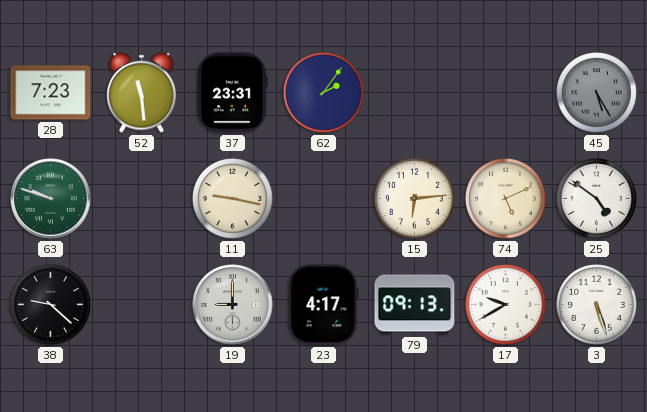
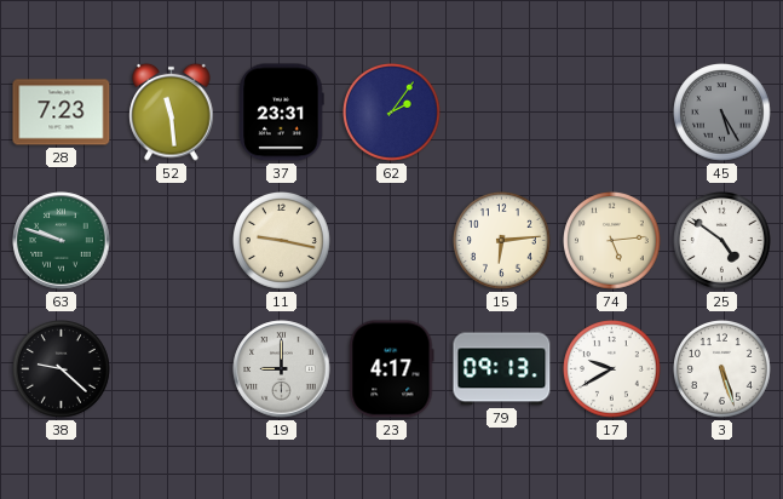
74: 5:11 -> 5:14 (612, 241)
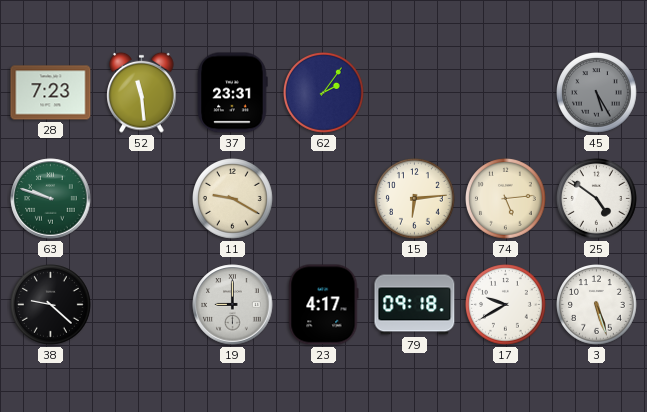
11: 9:17 -> 9:20 (233, 199)
79: 09:13 -> 09:18 (415, 305)
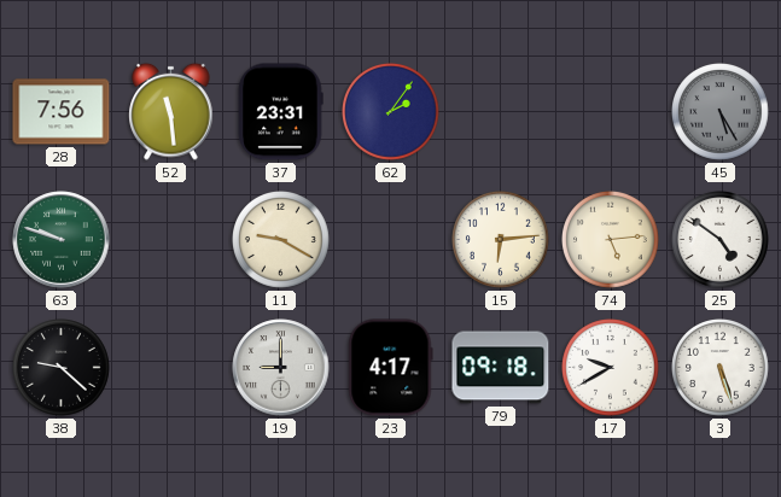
28: 7:23 -> 7:56 (62, 112)
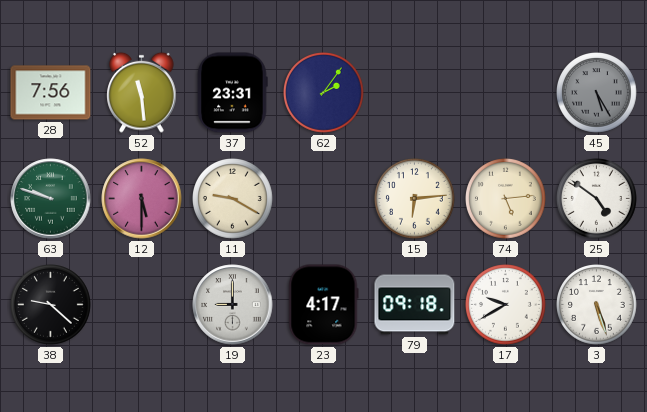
12: none -> 5:30 (142, 199)
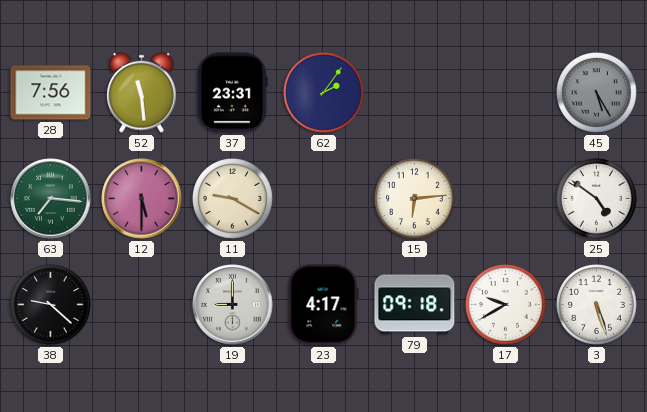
63: 9:48 -> 7:16 (51, 199)
74: 5:14 -> none (506, 199)
